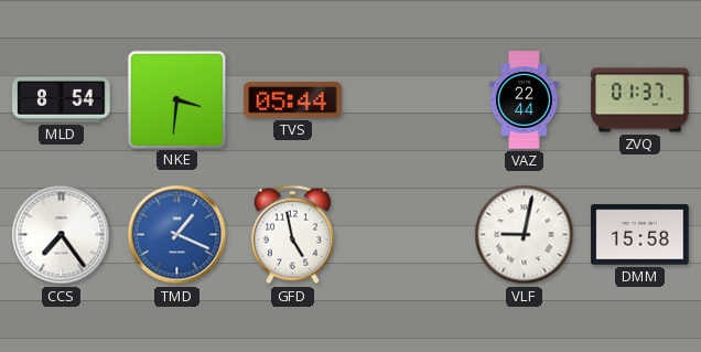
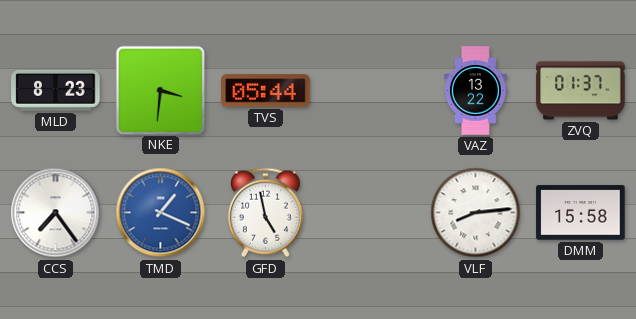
MLD: 8:54 -> 8:23 (56, 90)
VAZ: 22:44 -> 13:22 (476, 91)
VLF: 9:02 -> 8:14 (476, 213)
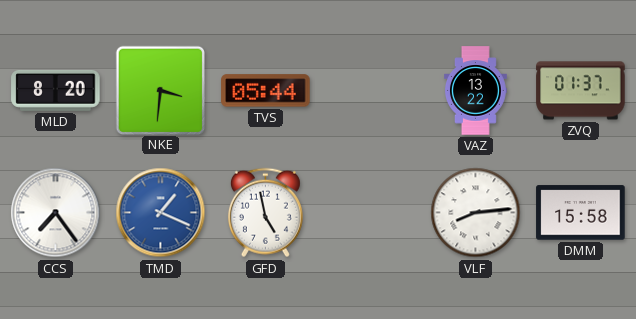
MLD: 8:23 -> 8:20 (56, 90)
